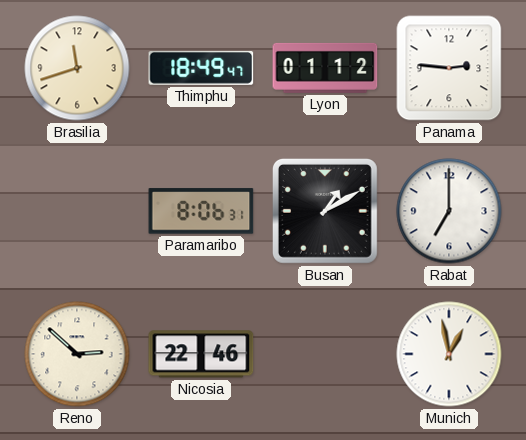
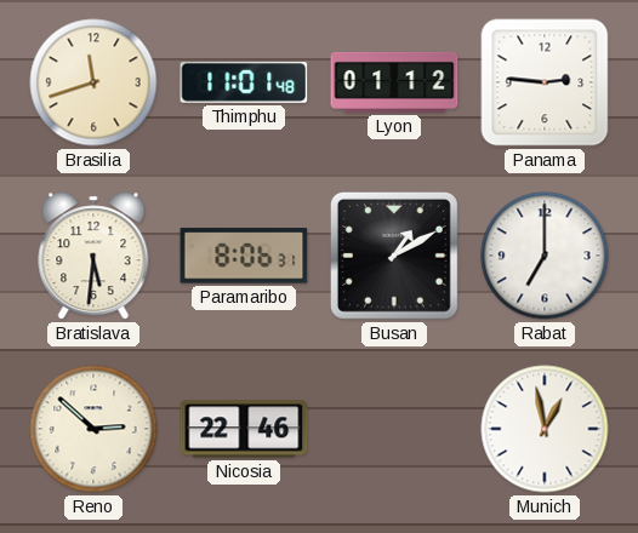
Thimphu: 18:49 -> 11:01 (244, 82)
Bratislava: none -> 5:31 (93, 256)
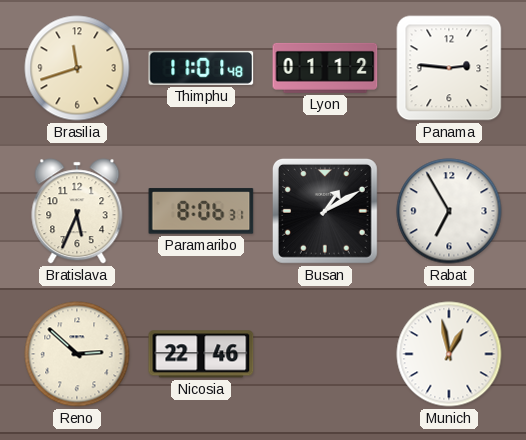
Bratislava: 5:31 -> 5:34 (77, 211)
Rabat: 7:00 -> 6:55 (449, 211)
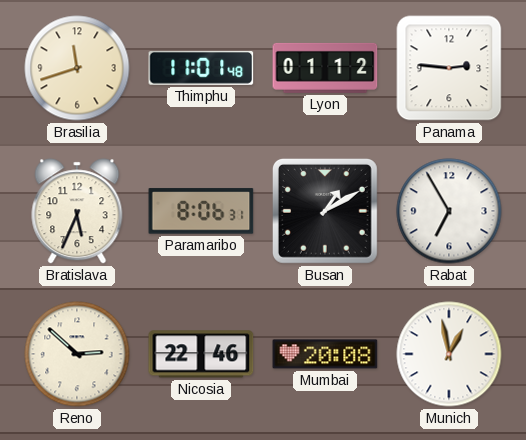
Mumbai: none -> 20:08 (325, 354)
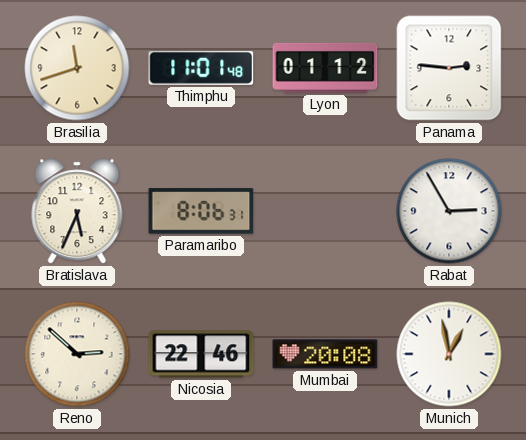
Busan: 1:10 -> none (325, 211)
Rabat: 6:55 -> 2:55 (449, 211)
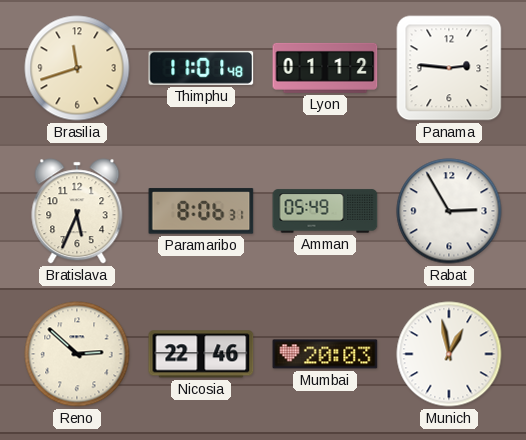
Amman: none -> 05:49 (325, 211)
Mumbai: 20:08 -> 20:03 (325, 354)
